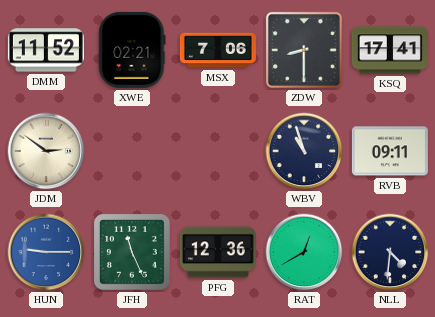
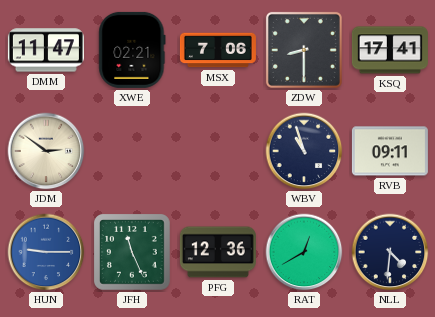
DMM: 11:52 -> 11:47 (46, 50)
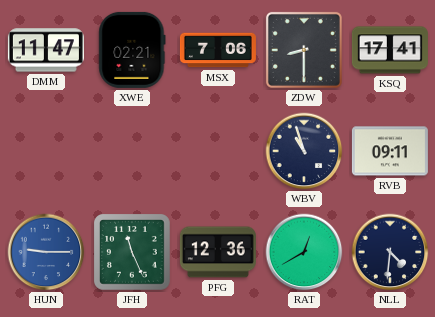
JDM: 2:51 -> none (46, 151)
